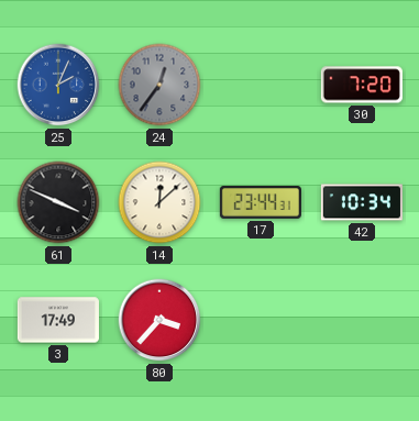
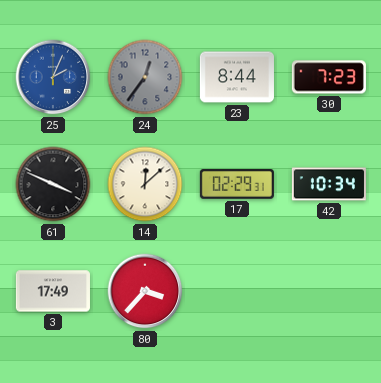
23: none -> 8:44 (237, 77)
30: 7:20 -> 7:23 (329, 77)
17: 23:44 -> 02:29 (237, 185)
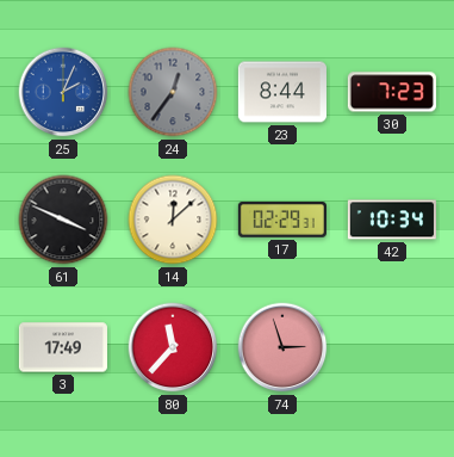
80: 3:37 -> 11:37 (173, 347)
74: none -> 2:57 (282, 347)
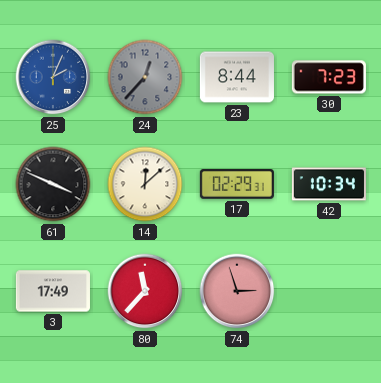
24: 12:36 -> 12:37 (145, 77)
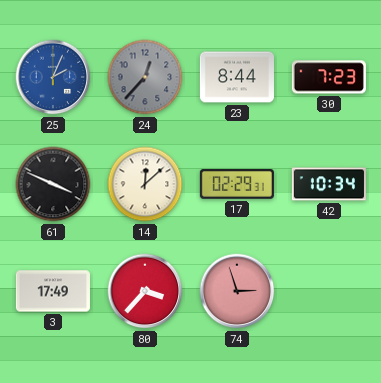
80: 11:37 -> 3:37 (145, 291)
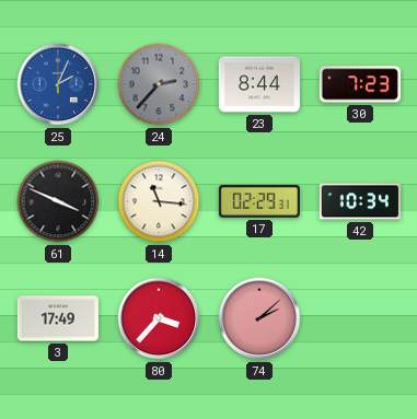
24: 12:37 -> 2:37 (159, 84)
14: 12:08 -> 11:16 (159, 201)
74: 2:57 -> 2:08 (259, 318)
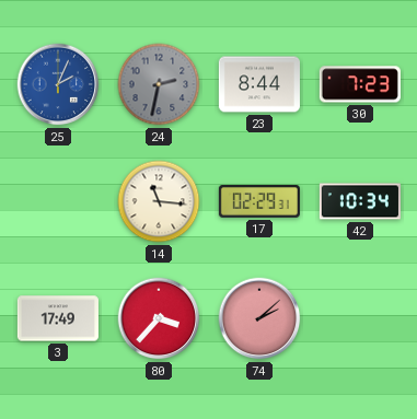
24: 2:37 -> 2:32 (159, 84)
61: 3:49 -> none (58, 201)
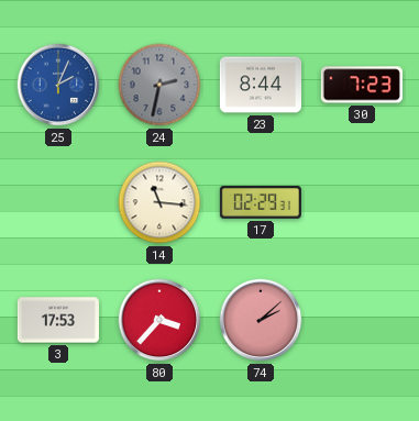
42: 10:34 -> none (360, 201)
3: 17:49 -> 17:53 (58, 320)
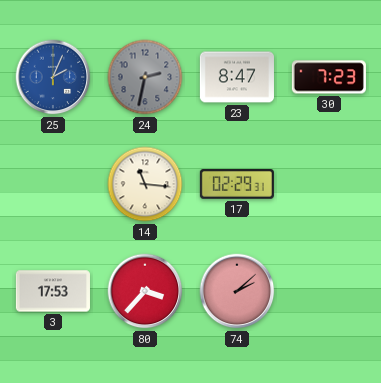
23: 8:44 -> 8:47 (237, 77)
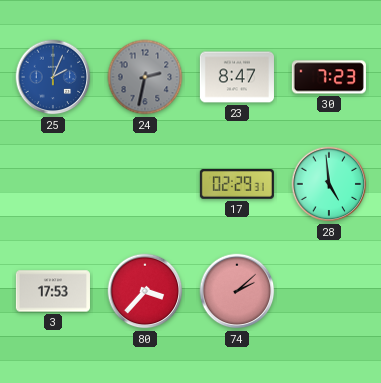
14: 11:16 -> none (145, 184)
28: none -> 4:59 (329, 184)
